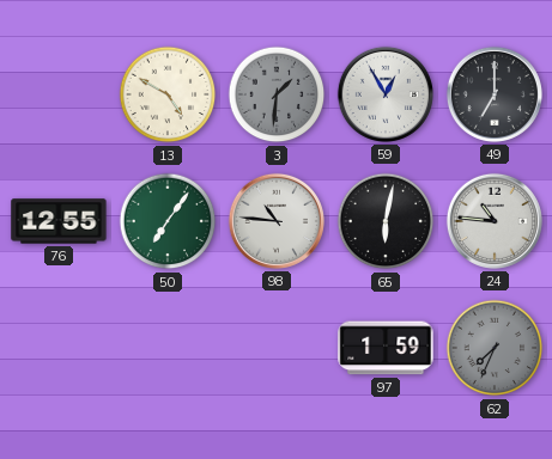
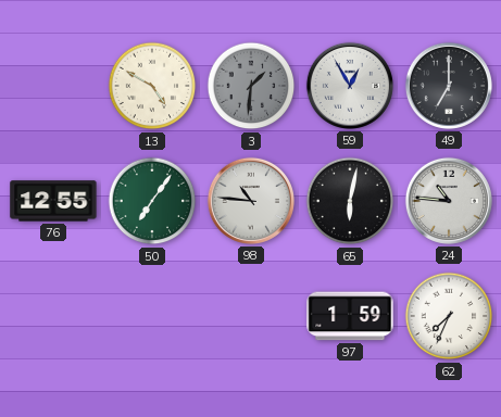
62 dial: grey -> white (449, 316)
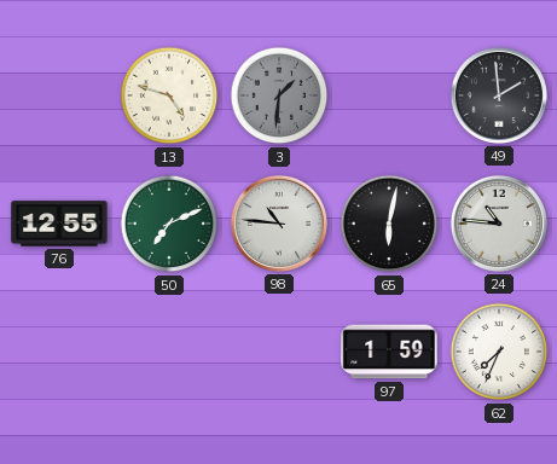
13: 4:50 -> 4:48 (169, 95)
59: 12:55 -> none (350, 86)
49: 7:00 -> 1:59 (499, 95)
50: 7:06 -> 7:11 (169, 224)
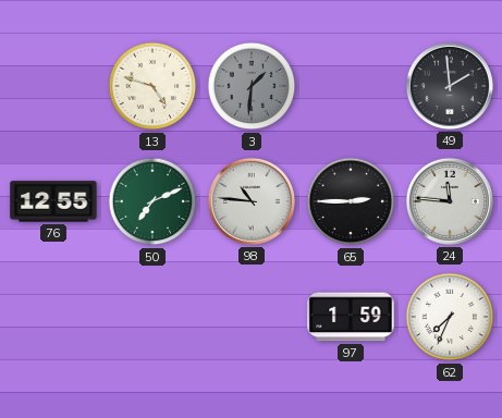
65: 6:02 -> 2:45 (351, 201)
24: 10:46 -> 11:46 (450, 201)
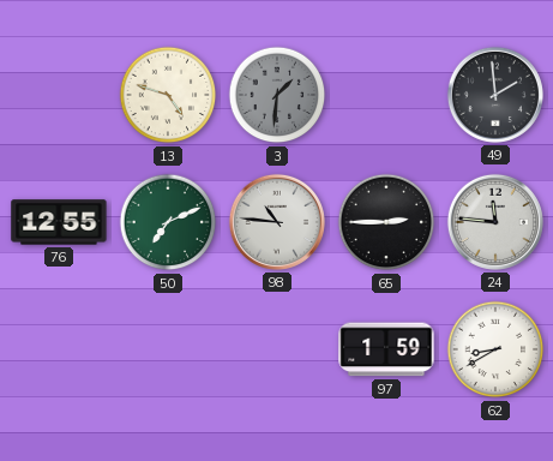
62: 7:34 -> 8:40 (495, 349)
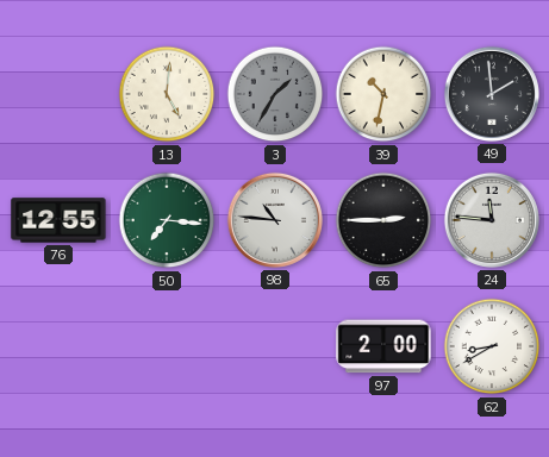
13: 4:48 -> 5:01 (167, 94)
3: 1:31 -> 1:35 (275, 94)
39: none -> 10:32 (383, 94)
50: 7:11 -> 7:16 (167, 220)
97: 1:59 -> 2:00 (383, 346)
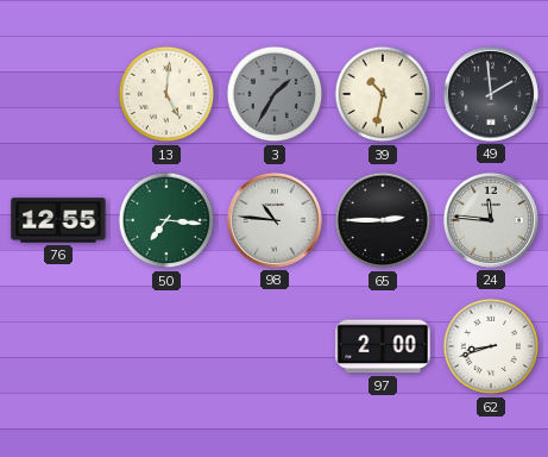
62: 8:40 -> 8:42 (491, 346)
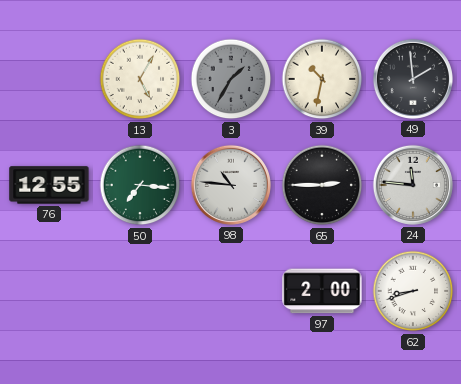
13: 5:01 -> 5:05 (140, 79)
